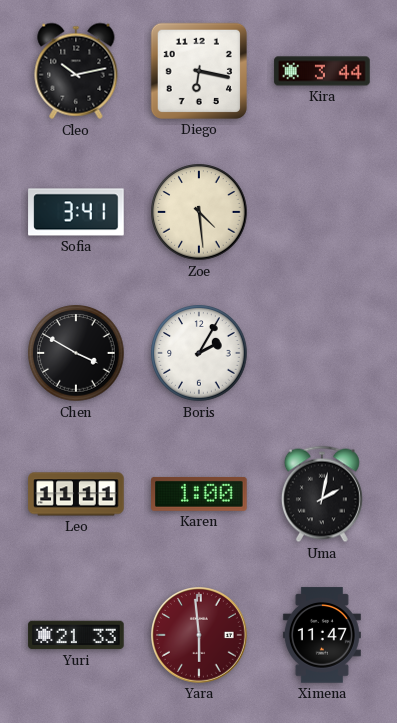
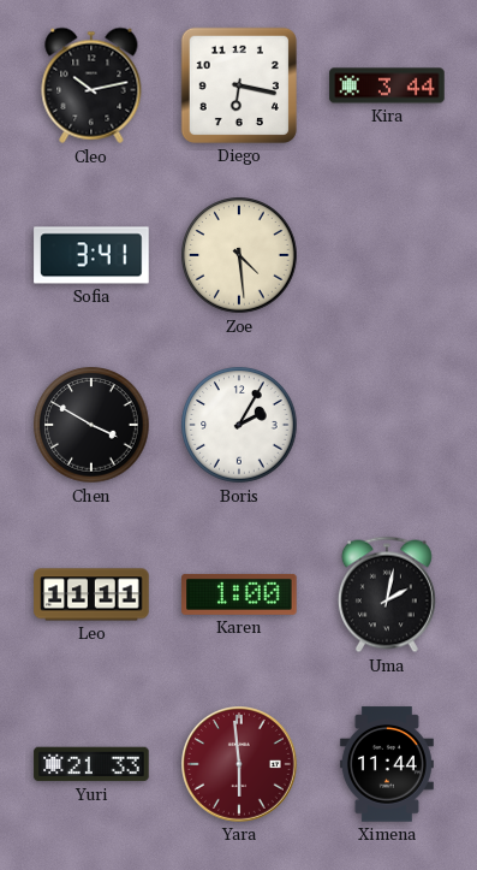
Ximena: 11:47 -> 11:44 (387, 764)
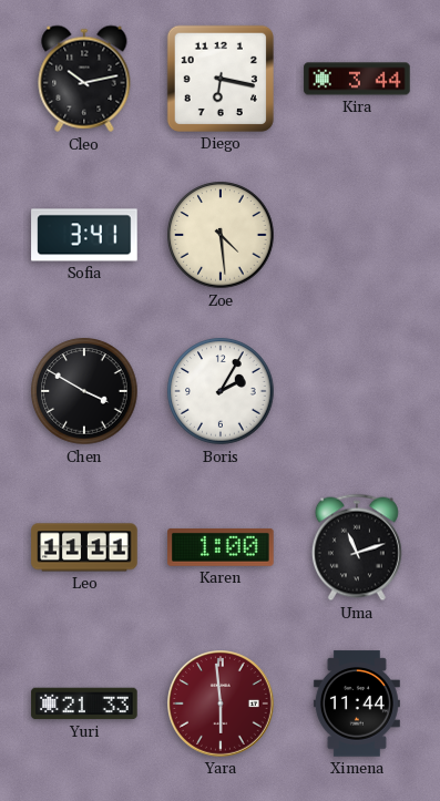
Uma: 2:02 -> 11:12 (357, 547)
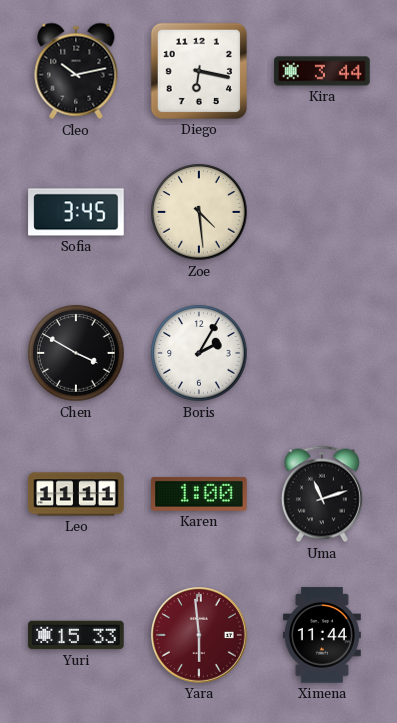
Sofia: 3:41 -> 3:45 (76, 212)
Yuri: 21:33 -> 15:33 (76, 635)
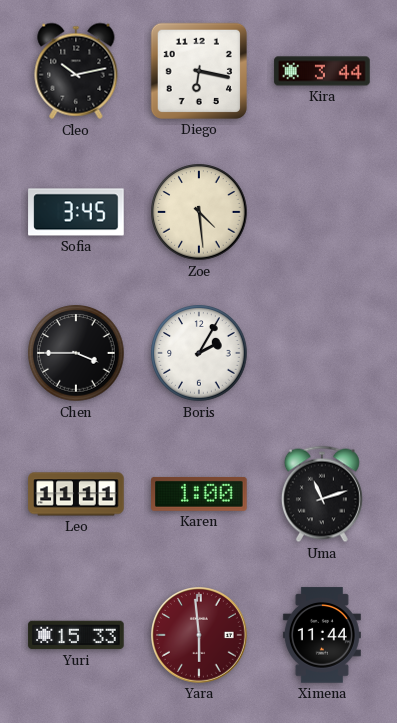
Chen: 3:50 -> 3:45 (76, 353)
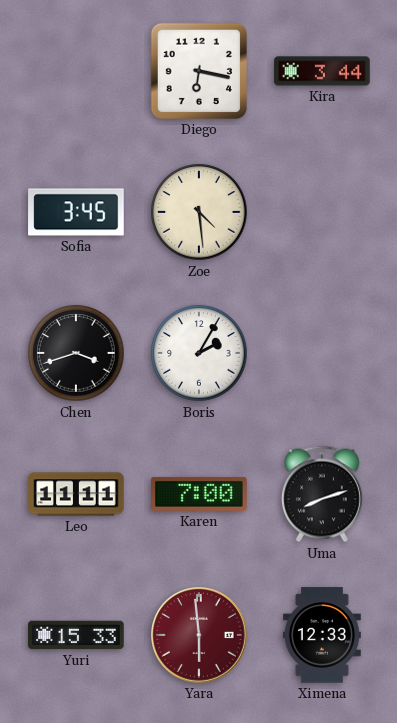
Cleo: 10:13 -> none (76, 71)
Chen: 3:45 -> 3:42 (76, 353)
Karen: 1:00 -> 7:00 (199, 494)
Uma: 11:12 -> 8:12 (322, 494)
Ximena: 11:44 -> 12:33 (322, 635)
